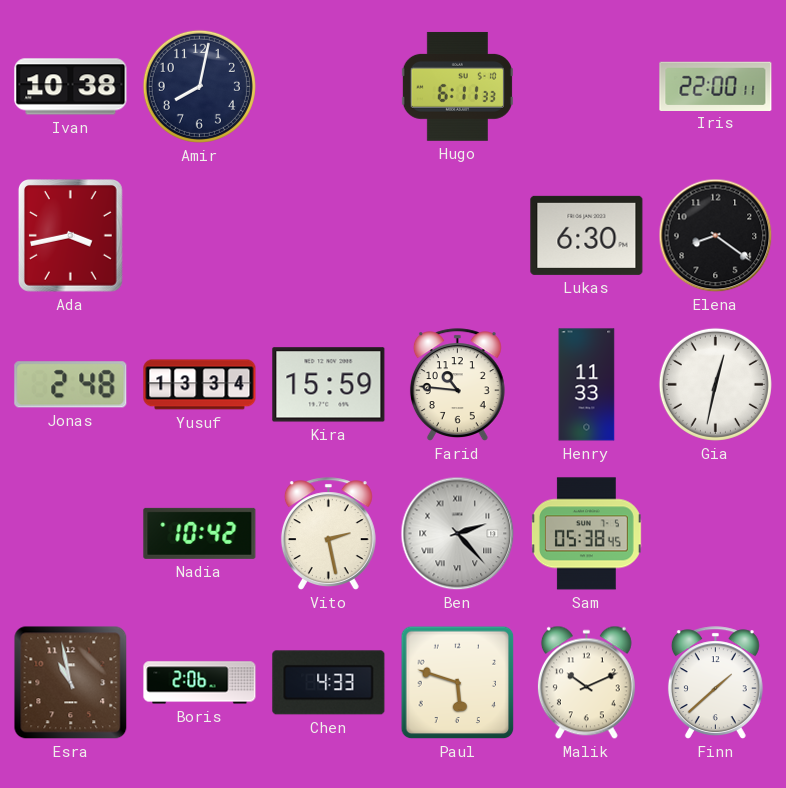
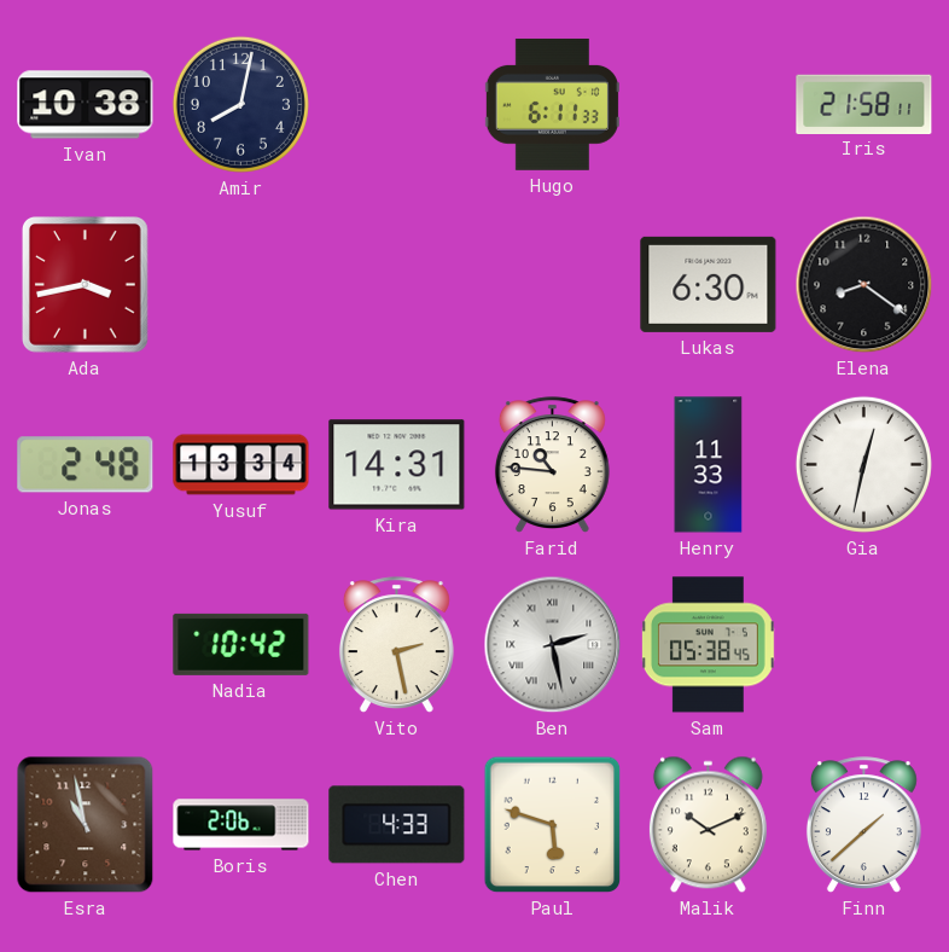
Iris: 22:00 -> 21:58 (864, 104)
Kira: 15:59 -> 14:31 (397, 465)
Ben: 2:23 -> 2:28 (553, 645)
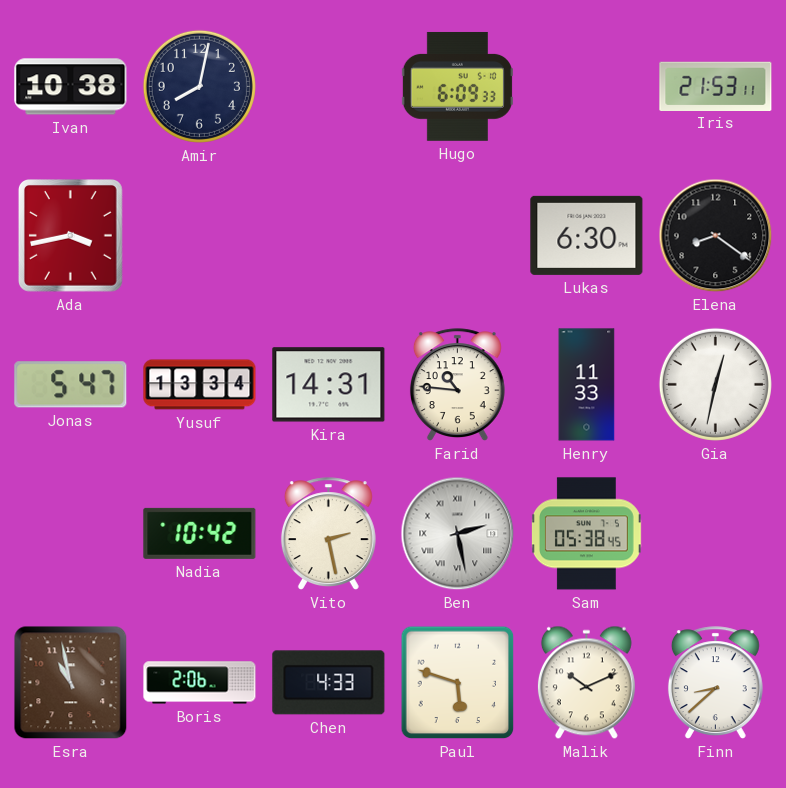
Hugo: 6:11 -> 6:09 (457, 86)
Iris: 21:58 -> 21:53 (716, 86)
Jonas: 2:48 -> 5:47 (71, 385)
Finn: 1:38 -> 8:38 (715, 683)
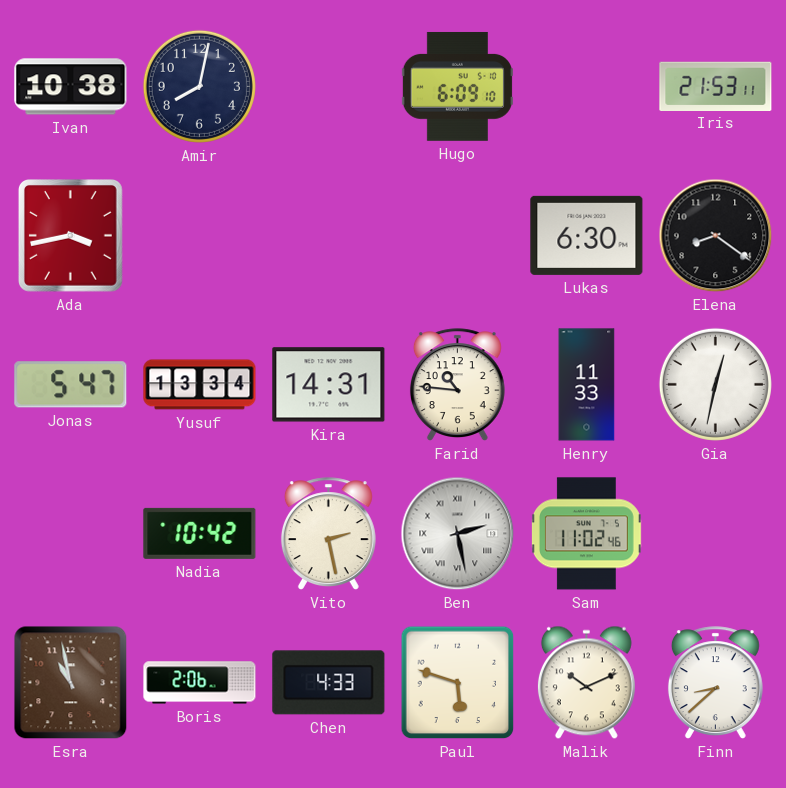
Hugo: 6:09:33 -> 6:09:10 (457, 86)
Sam: 05:38 -> 11:02 (586, 534)
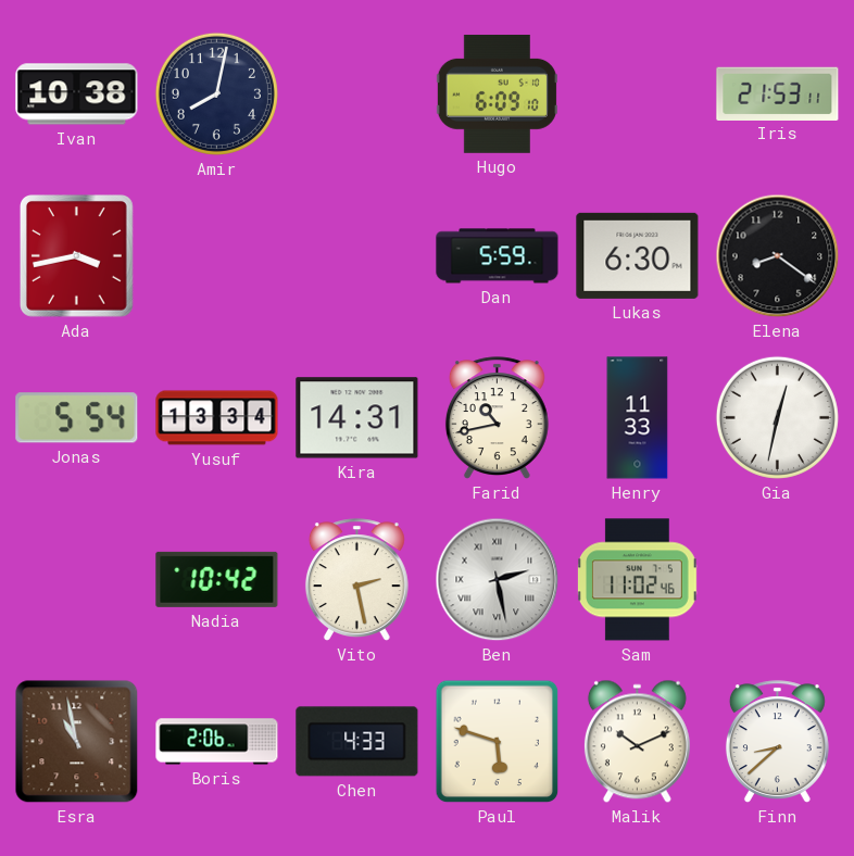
Dan: none -> 5:59 (498, 256)
Jonas: 5:47 -> 5:54 (77, 418)
Farid: 10:46 -> 10:43 (497, 418)
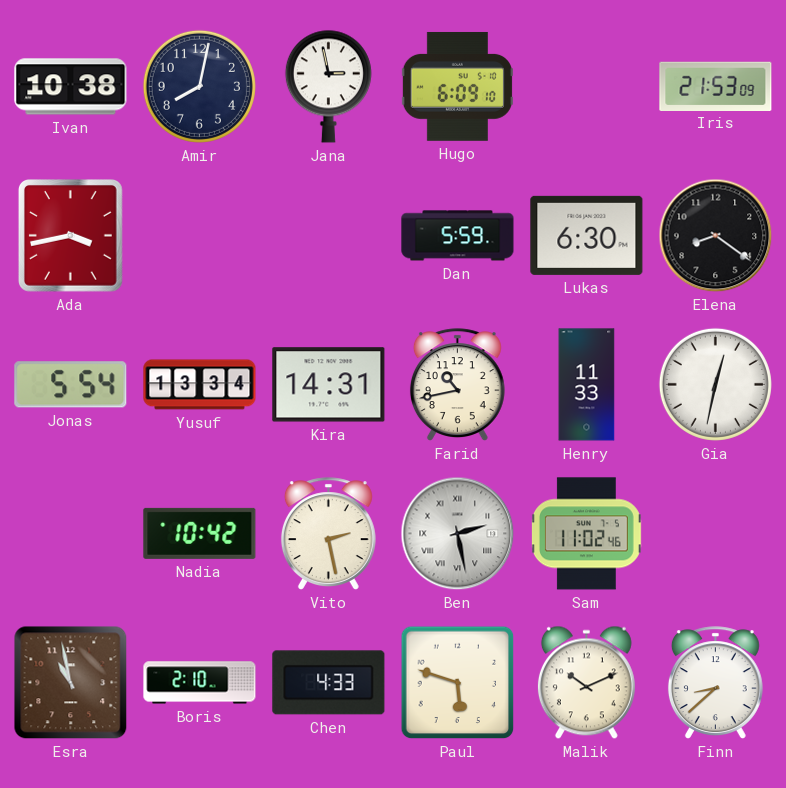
Jana: none -> 2:58 (328, 86)
Iris: 21:53:11 -> 21:53:09 (716, 86)
Boris: 2:06 -> 2:10 (200, 683)
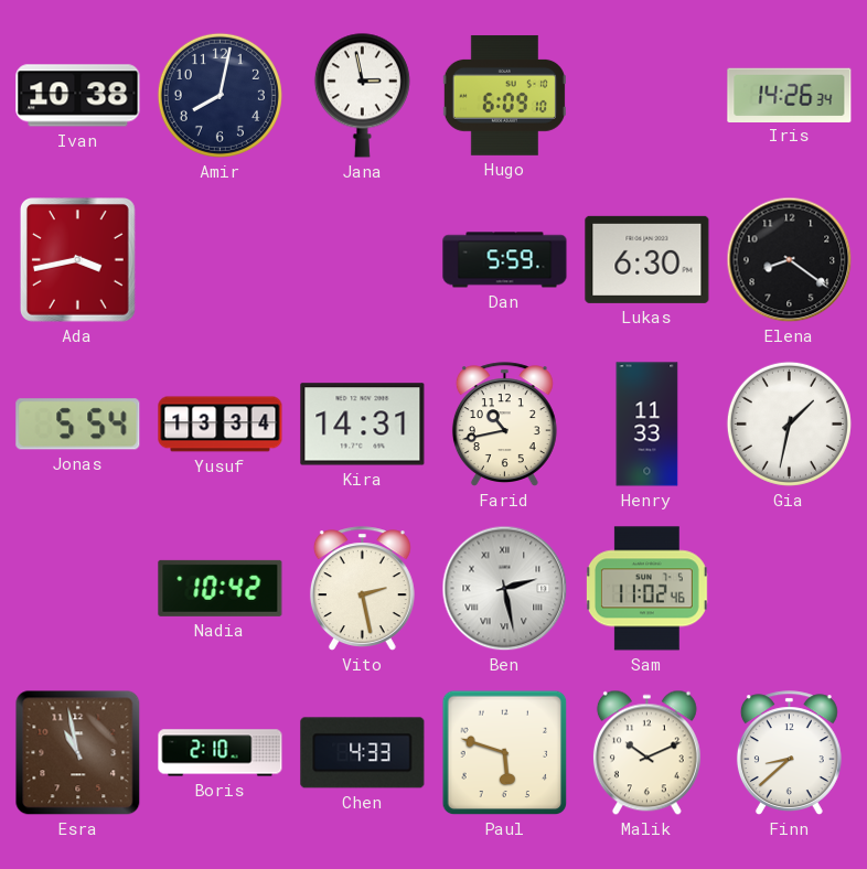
Iris: 21:53 -> 14:26 (790, 95)
Gia: 12:32 -> 1:32 (789, 423)
